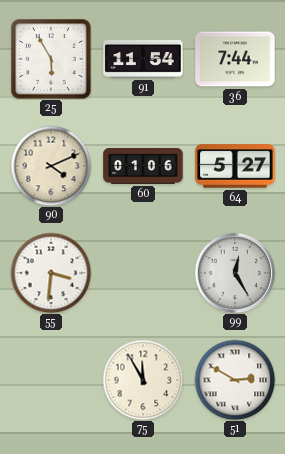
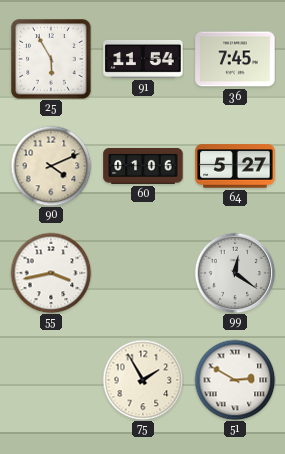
36: 7:44 -> 7:45 (235, 59)
55: 3:31 -> 3:43 (51, 273)
99: 12:25 -> 12:21 (235, 273)
75: 11:55 -> 1:55 (143, 380)
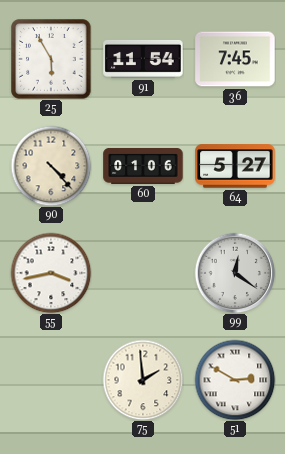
90: 4:11 -> 4:23 (51, 166)
75: 1:55 -> 1:59 (143, 380)
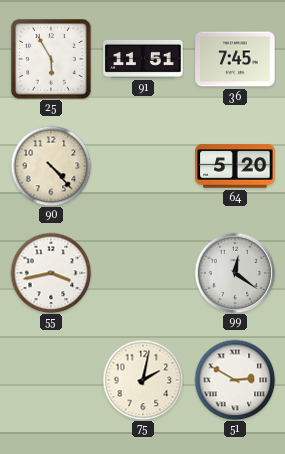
91: 11:54 -> 11:51 (143, 59)
60: 01:06 -> none (143, 166)
64: 5:27 -> 5:20 (235, 166)
75: 1:59 -> 2:02 (143, 380)
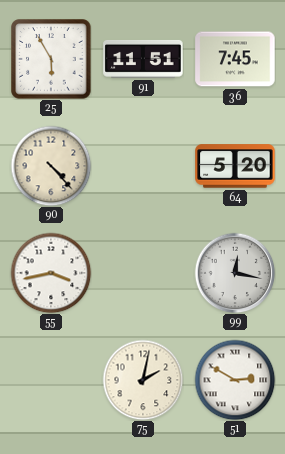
99: 12:21 -> 12:17 (235, 273)
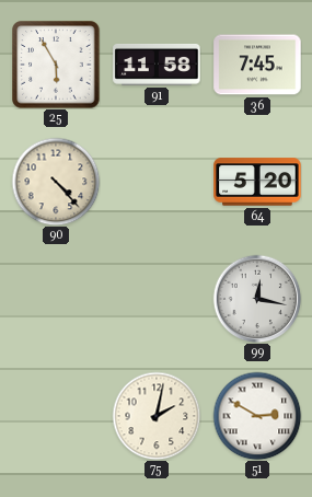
91: 11:51 -> 11:58 (157, 65)
55: 3:43 -> none (51, 273)
